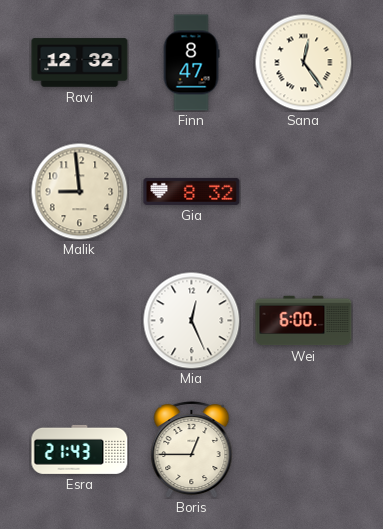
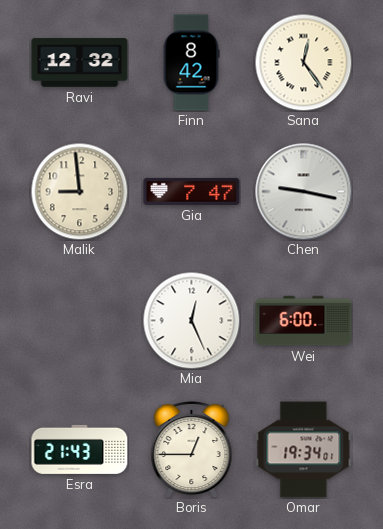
Finn: 8:47 -> 8:42 (191, 63)
Gia: 8:32 -> 7:47 (192, 191)
Chen: none -> 9:17 (304, 192)
Omar: none -> 19:34 (304, 450)
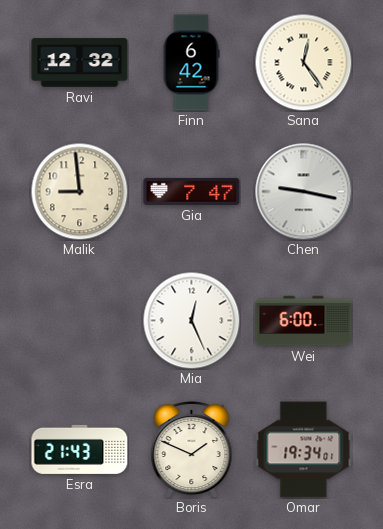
Finn: 8:42 -> 6:42 (191, 63)
Boris: 12:45 -> 1:49 (192, 449)
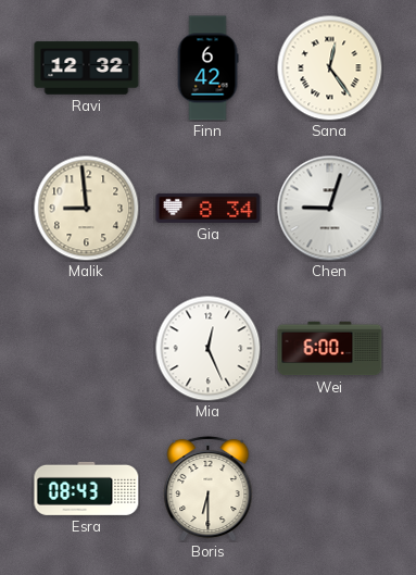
Gia: 7:47 -> 8:34 (209, 208)
Chen: 9:17 -> 9:03 (330, 209)
Esra: 21:43 -> 08:43 (87, 488)
Boris: 1:49 -> 6:30 (209, 488)
Omar: 19:34 -> none (304, 450)
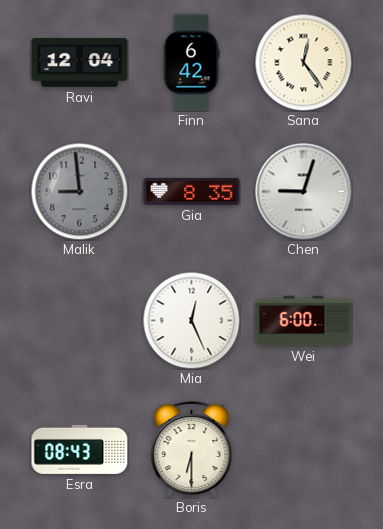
Ravi: 12:32 -> 12:04 (80, 63)
Malik dial: cream -> grey (79, 191)
Gia: 8:34 -> 8:35 (192, 191)
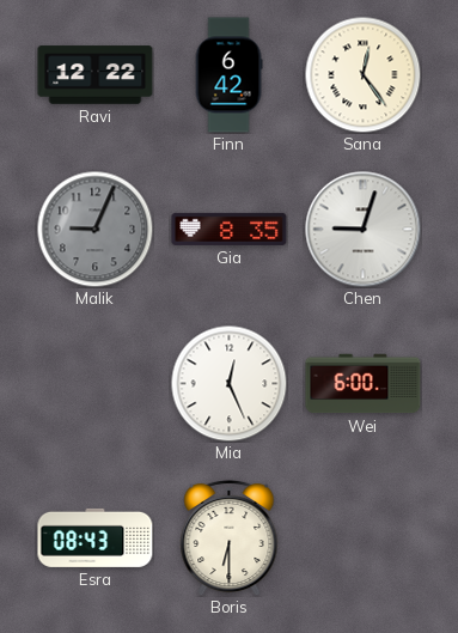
Ravi: 12:04 -> 12:22 (96, 75)
Malik: 8:59 -> 9:04 (94, 229)
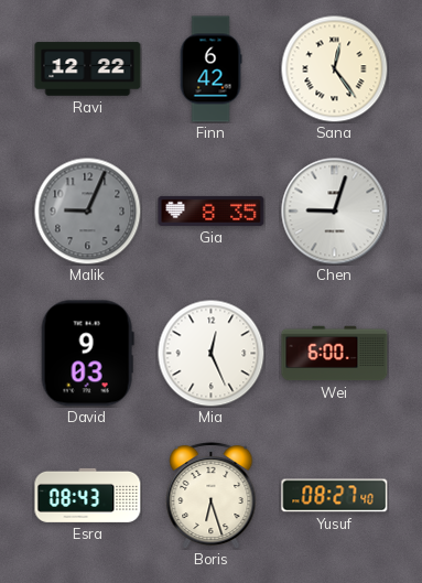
David: none -> 9:03 (87, 354)
Boris: 6:30 -> 6:27 (212, 495)
Yusuf: none -> 08:27 (335, 496)
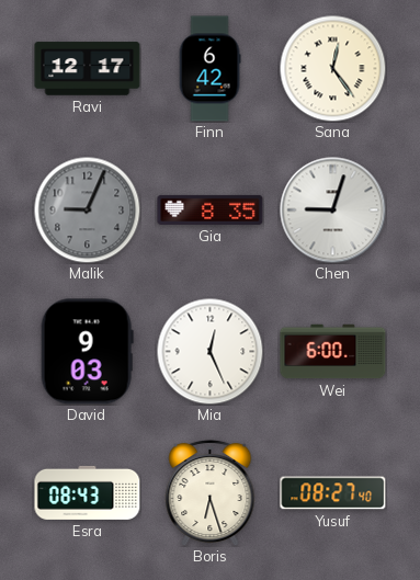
Ravi: 12:22 -> 12:17 (88, 69)
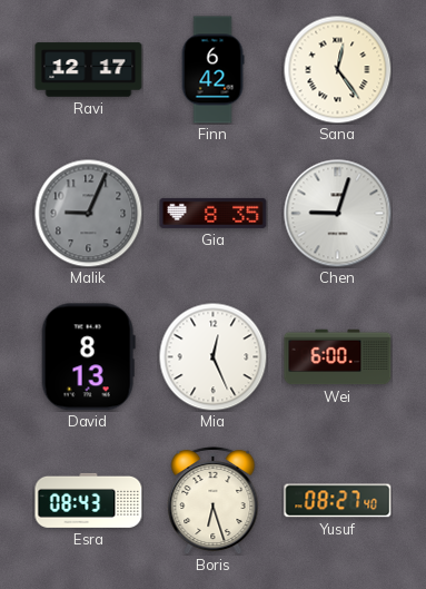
David: 9:03 -> 8:13 (88, 357)
